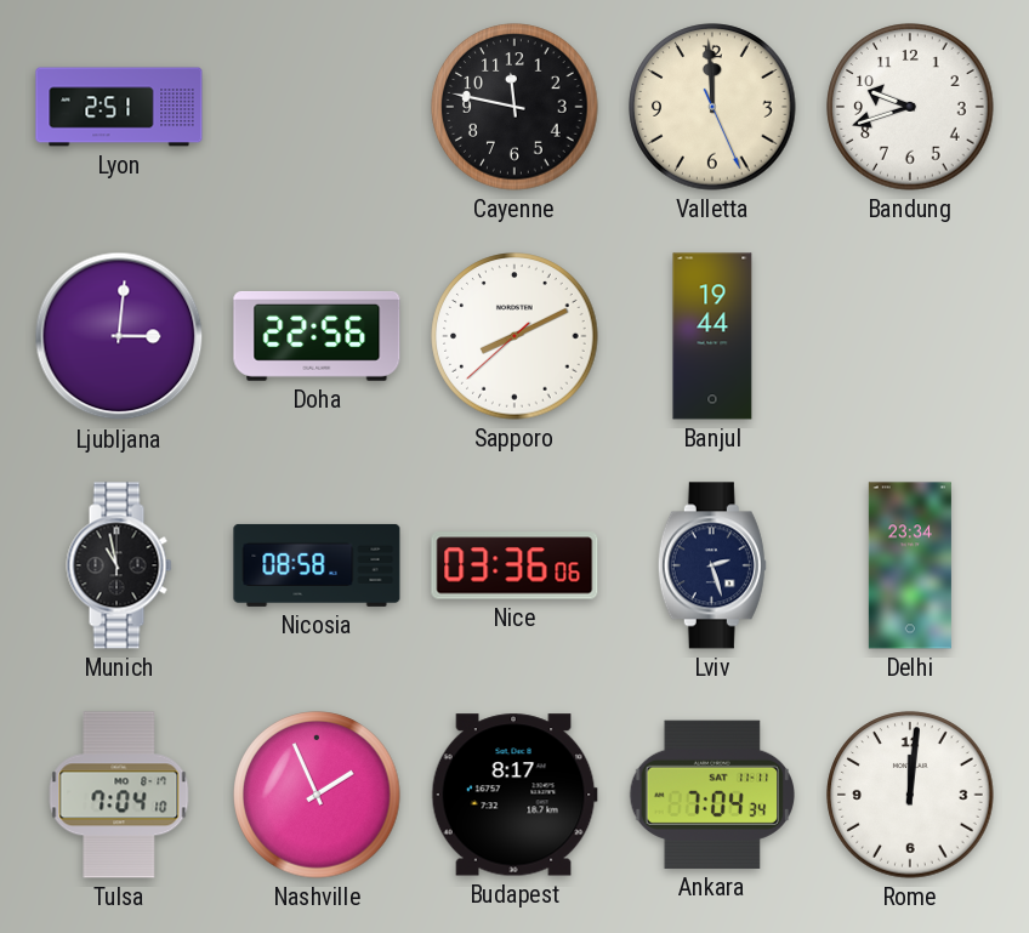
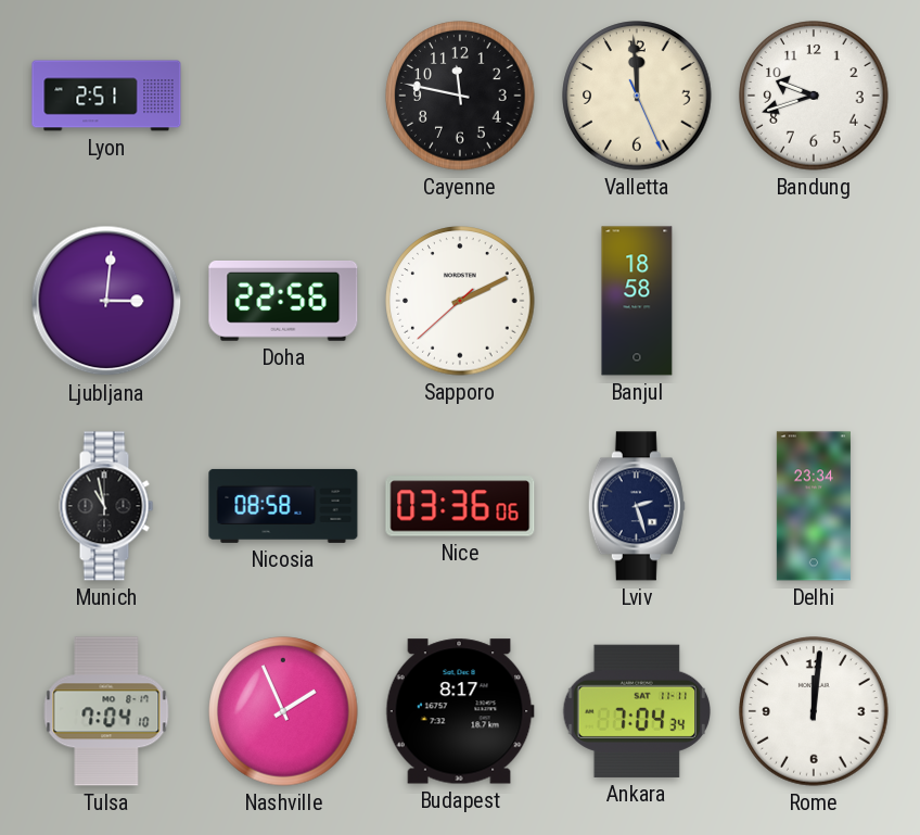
Sapporo: 8:10 -> 2:10 (460, 301)
Banjul: 19:44 -> 18:58 (637, 301)
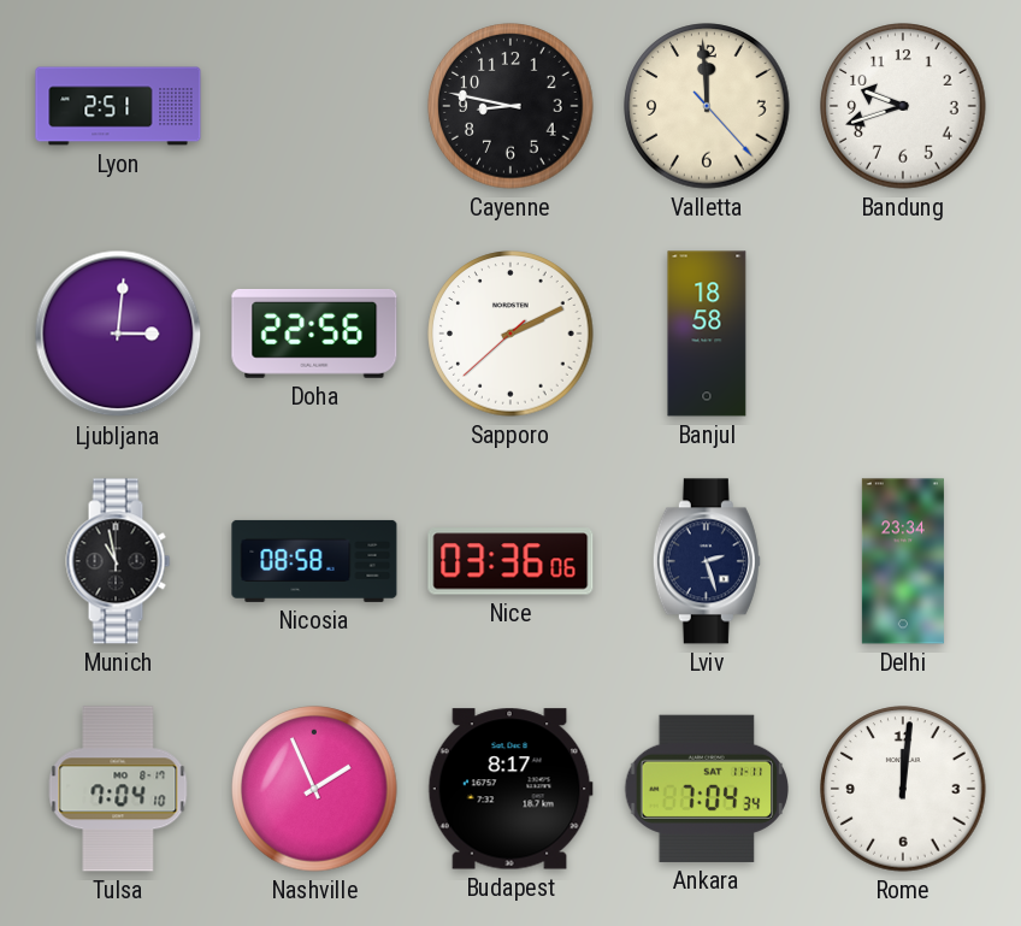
Cayenne: 11:47 -> 8:47 (511, 106)
Valletta: 11:59:26 -> 11:59:23 (707, 106)
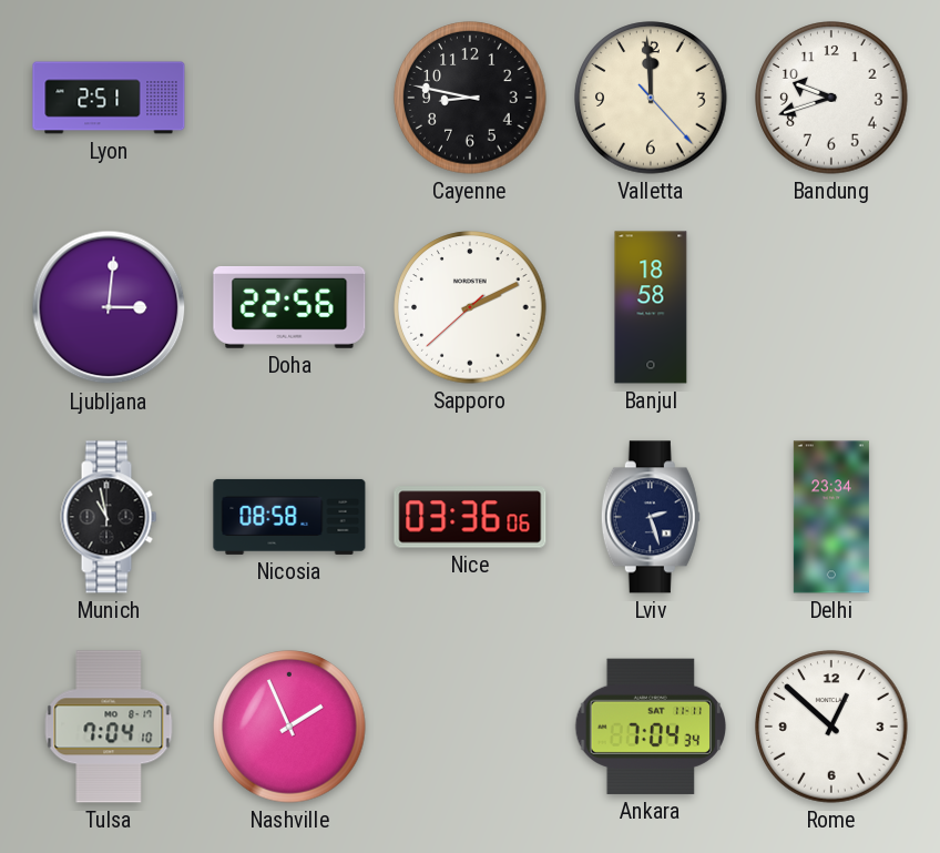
Budapest: 8:17 -> none (511, 789)
Rome: 12:01 -> 12:52 (831, 727)
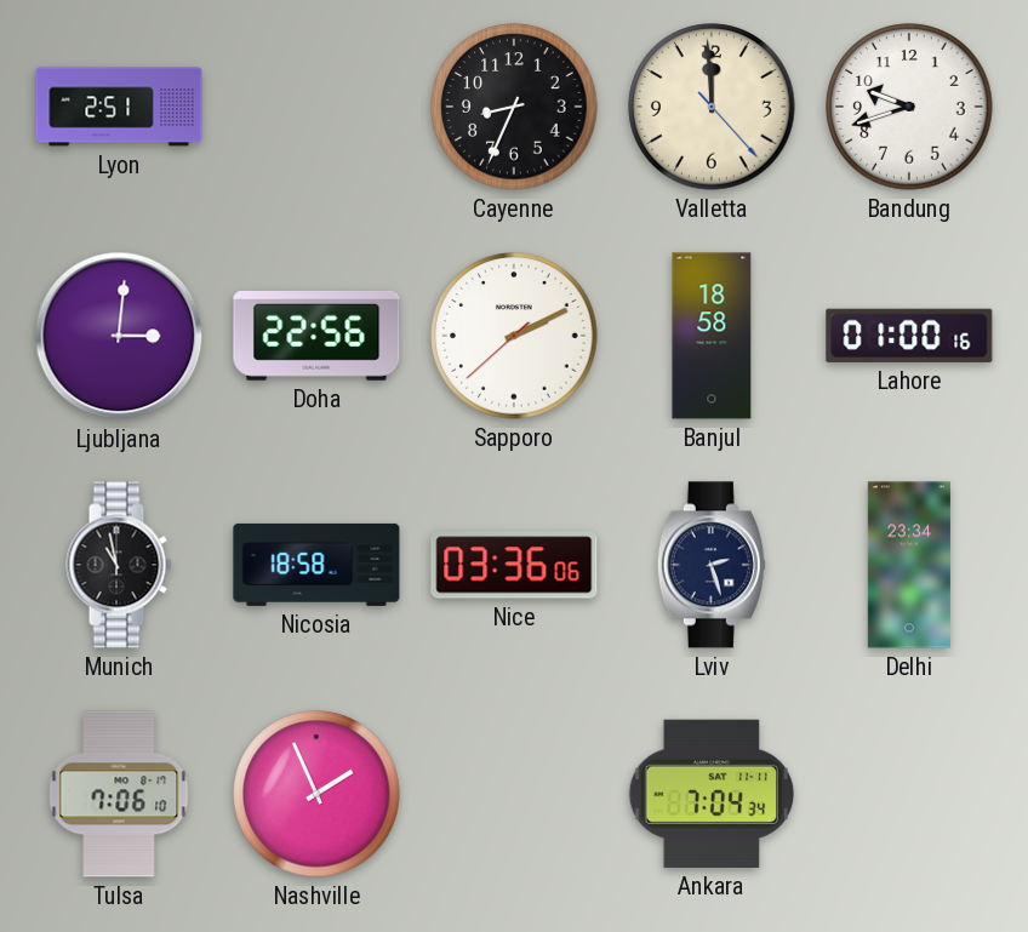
Cayenne: 8:47 -> 8:34 (514, 107)
Lahore: none -> 01:00 (909, 336)
Nicosia: 08:58 -> 18:58 (316, 565)
Tulsa: 7:04 -> 7:06 (119, 794)
Rome: 12:52 -> none (831, 727)
